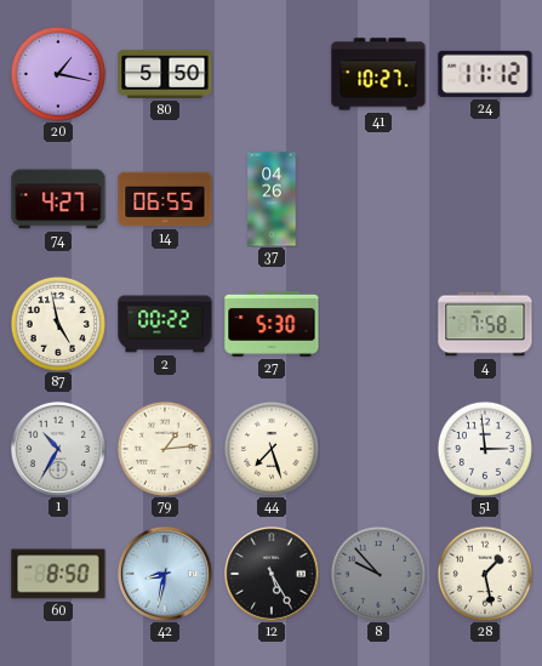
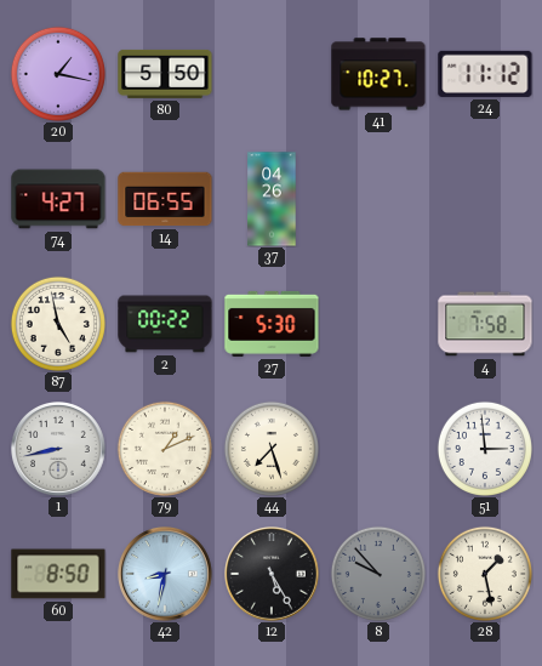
1: 10:35 -> 8:43 (59, 450)
79: 1:14 -> 1:11 (165, 449)
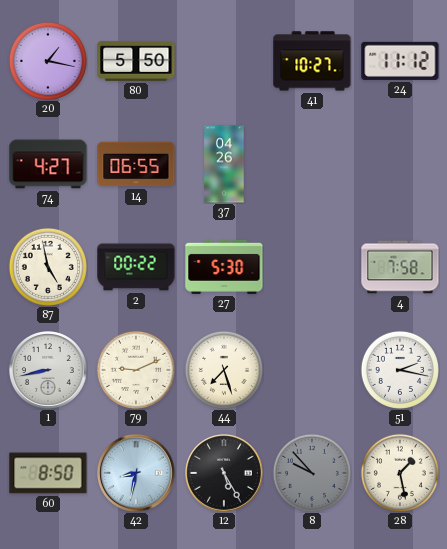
79: 1:11 -> 9:11 (136, 370)
51: 2:59 -> 2:17 (400, 370)
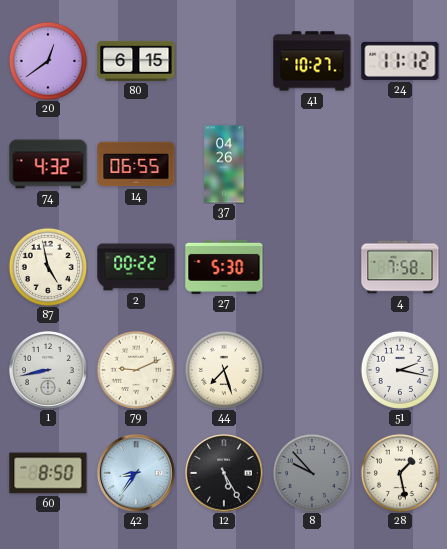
20: 1:17 -> 12:39 (48, 61)
80: 5:50 -> 6:15 (136, 61)
74: 4:27 -> 4:32 (48, 164)
42: 8:32 -> 8:36 (137, 474)
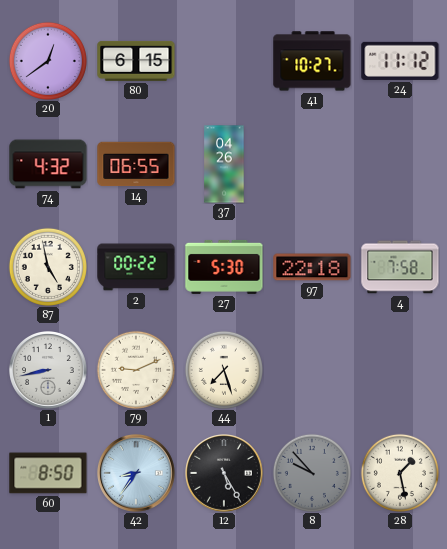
97: none -> 22:18 (312, 267)
51: 2:17 -> none (400, 370)
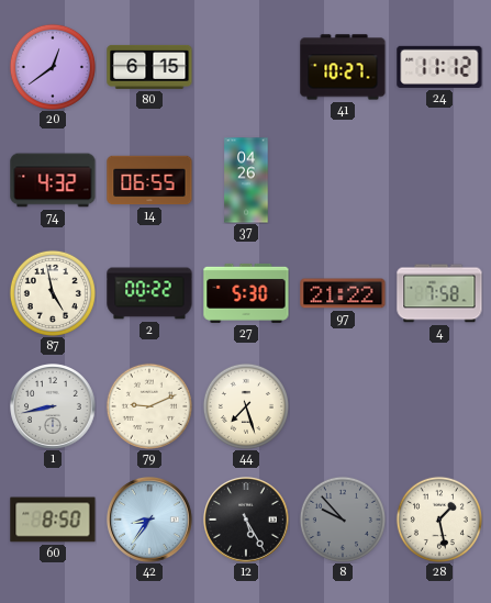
97: 22:18 -> 21:22 (343, 293)
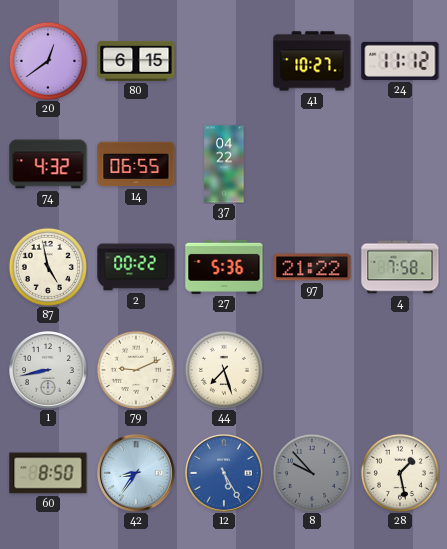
37: 04:26 -> 04:22 (224, 164)
27: 5:30 -> 5:36 (224, 267)
12 dial: black -> blue (225, 474)
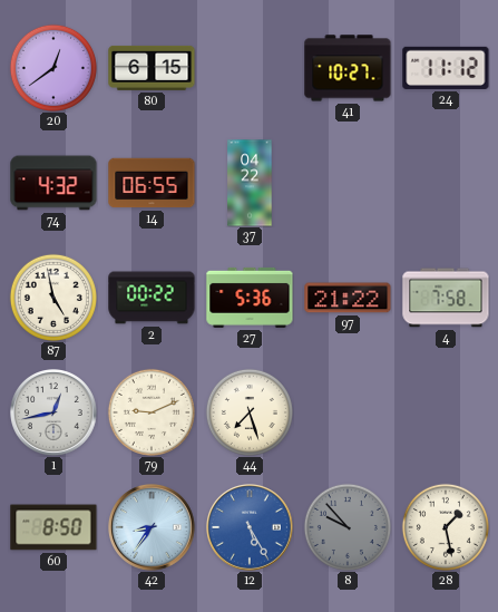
1: 8:43 -> 12:43 (55, 414)
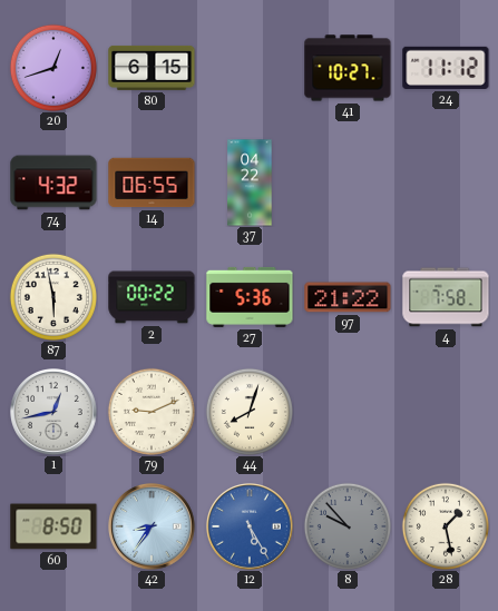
20: 12:39 -> 12:42 (53, 68)
87: 4:58 -> 5:58 (53, 297)
44: 7:27 -> 8:03 (250, 412)
